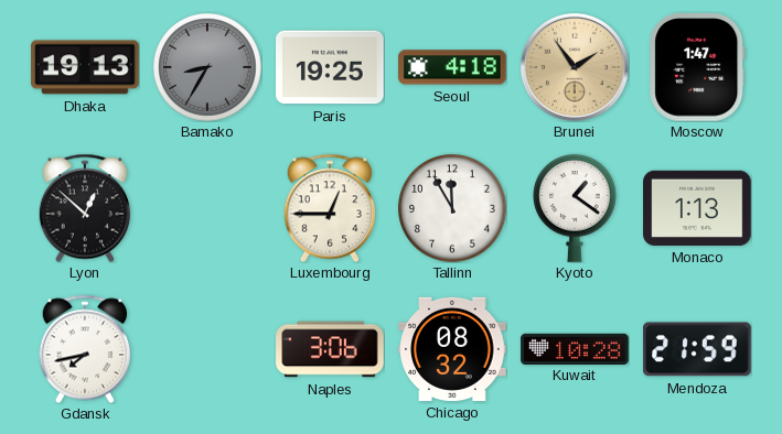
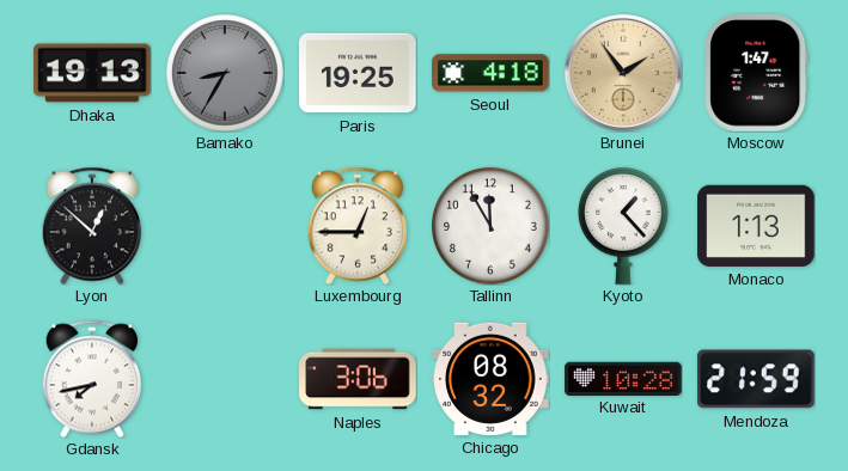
Kyoto: 1:21 -> 1:23 (624, 226)
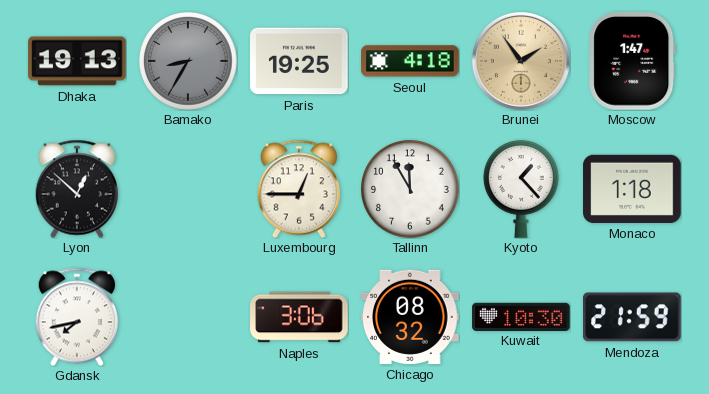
Monaco: 1:13 -> 1:18 (632, 189)
Kuwait: 10:28 -> 10:30 (521, 316)
